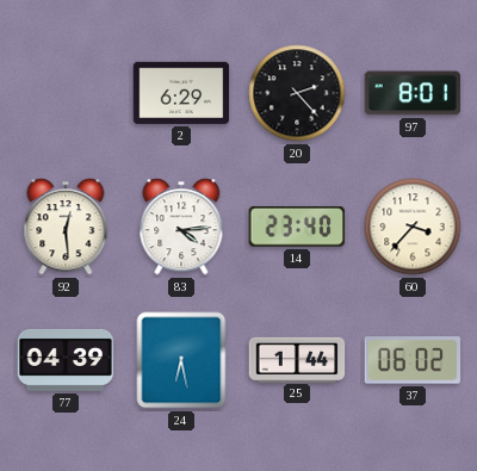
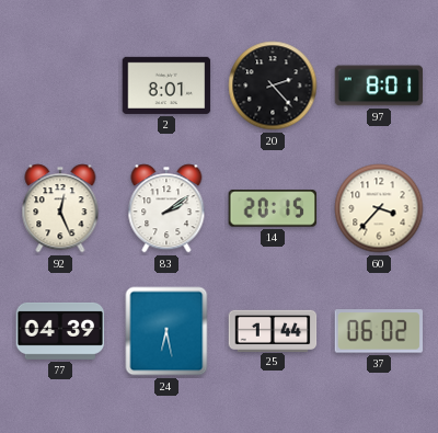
2: 6:29 -> 8:01 (166, 86)
92: 12:29 -> 12:26 (60, 208)
83: 4:14 -> 2:09 (166, 208)
14: 23:40 -> 20:15 (272, 209)
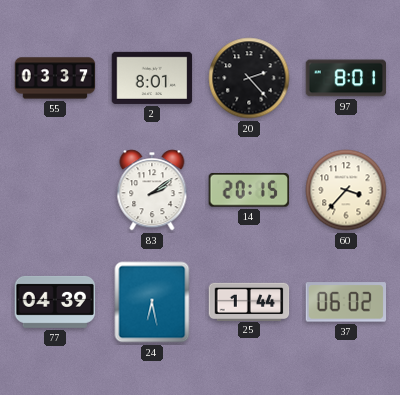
55: none -> 03:37 (55, 78)
92: 12:26 -> none (60, 208)
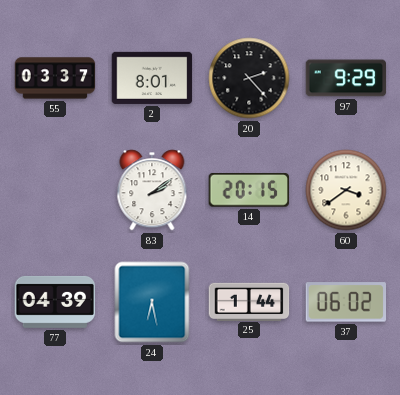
97: 8:01 -> 9:29 (346, 78)
60: 3:37 -> 3:39 (346, 190)
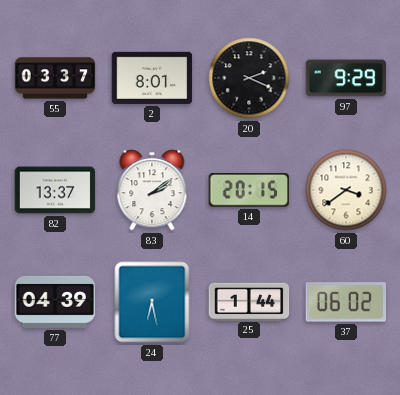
20: 2:23 -> 2:19 (249, 78)
82: none -> 13:37 (55, 190)
